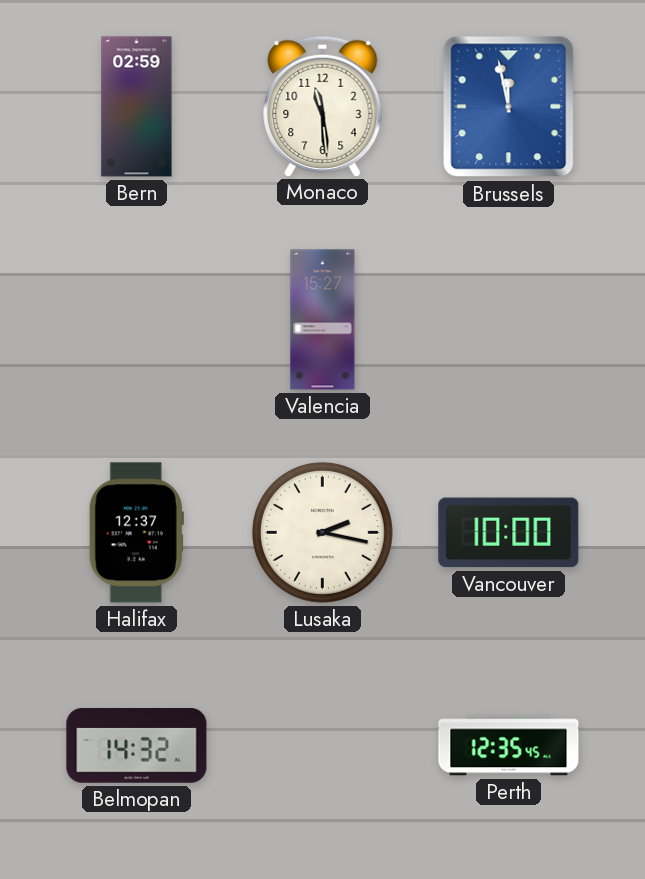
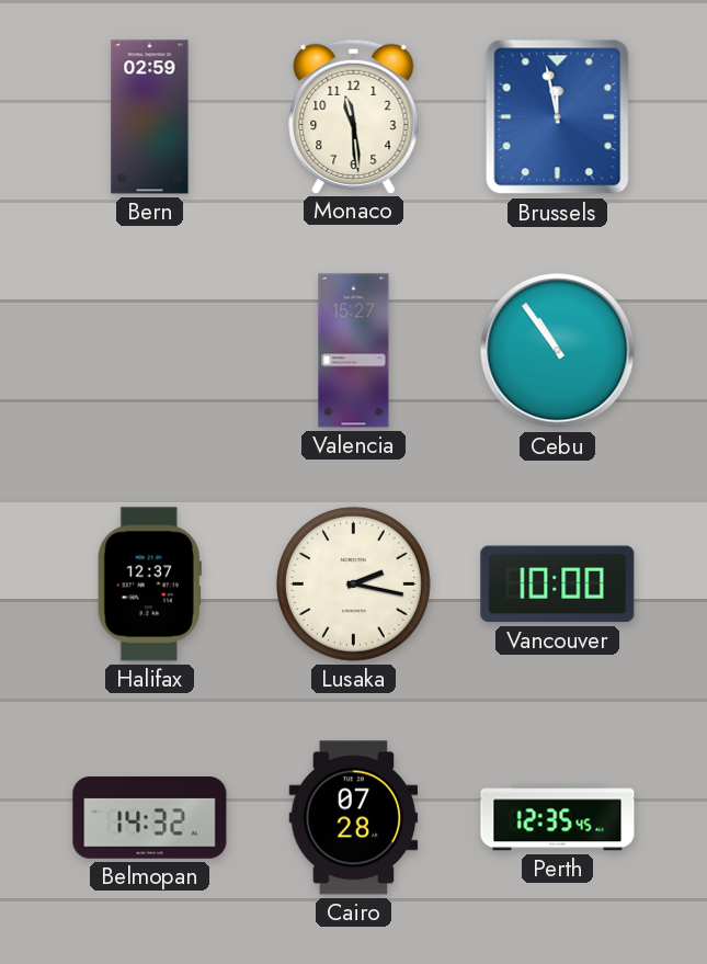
Cebu: none -> 10:54 (558, 351)
Cairo: none -> 07:28 (354, 818)
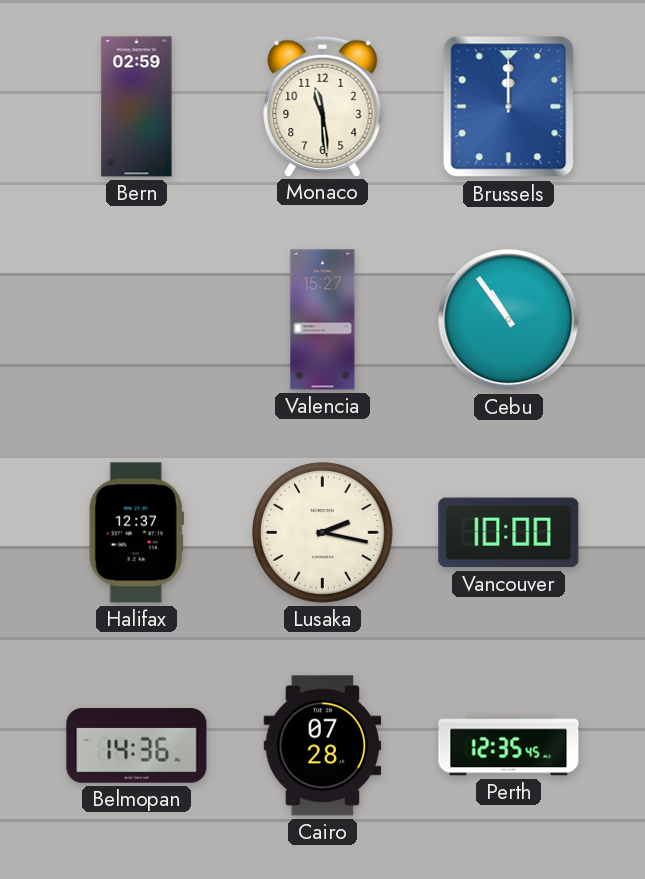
Brussels: 11:58 -> 12:00 (509, 107)
Belmopan: 14:32 -> 14:36 (137, 746)
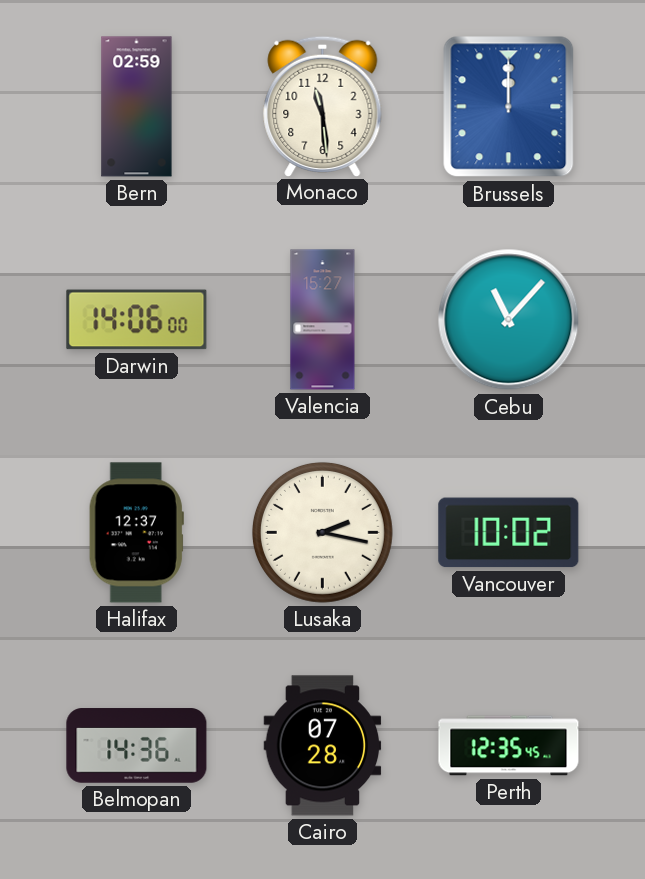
Darwin: none -> 14:06 (137, 320)
Cebu: 10:54 -> 11:07 (509, 320)
Vancouver: 10:00 -> 10:02 (509, 533)
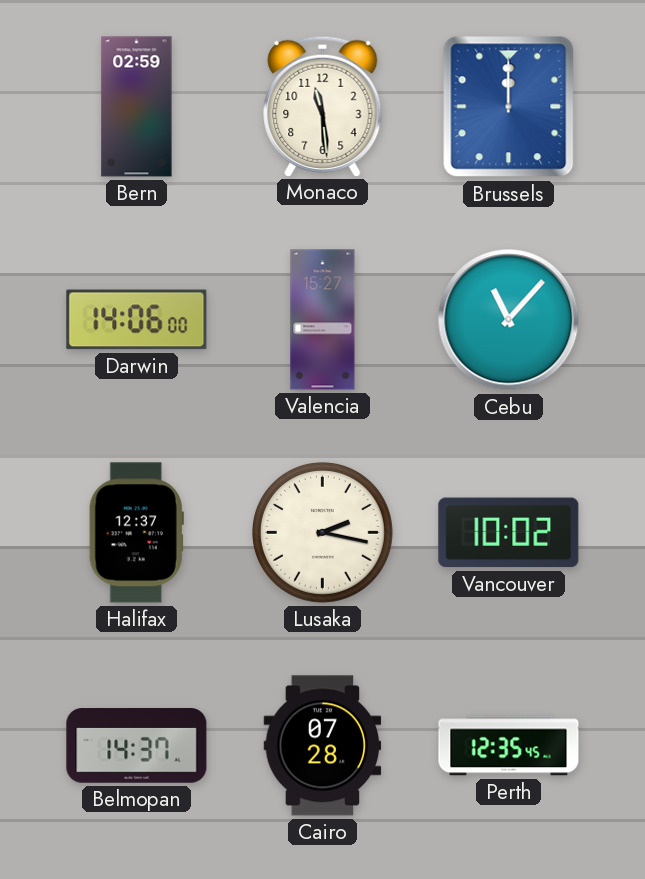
Belmopan: 14:36 -> 14:37 (137, 746)
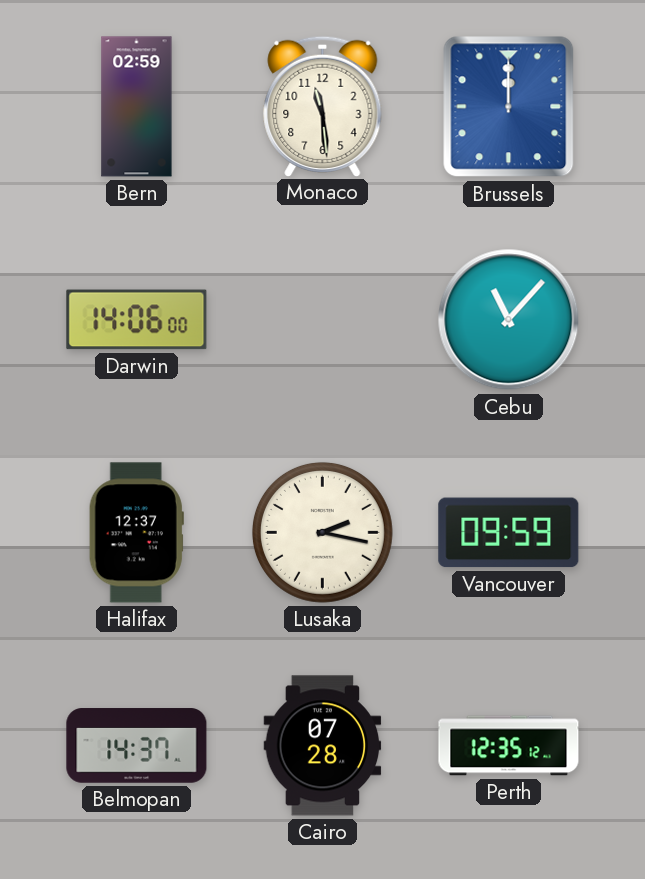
Valencia: 15:27 -> none (323, 320)
Vancouver: 10:02 -> 09:59 (509, 533)
Perth: 12:35:45 -> 12:35:12 (509, 746)
